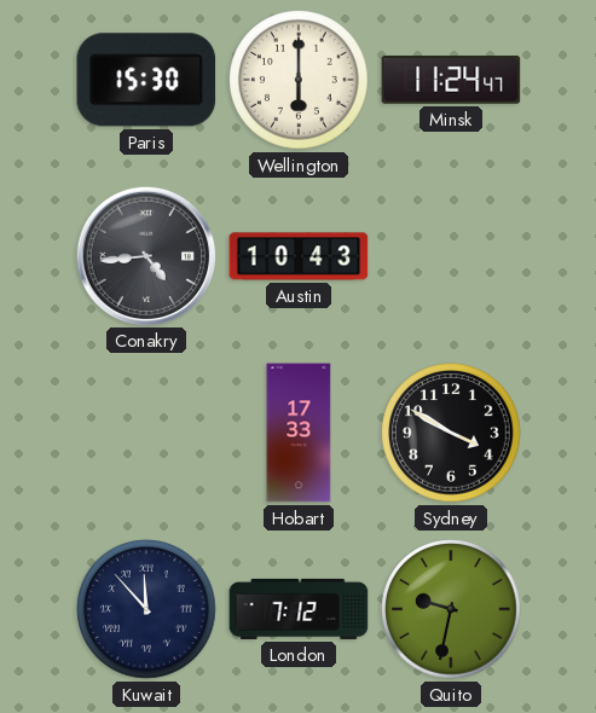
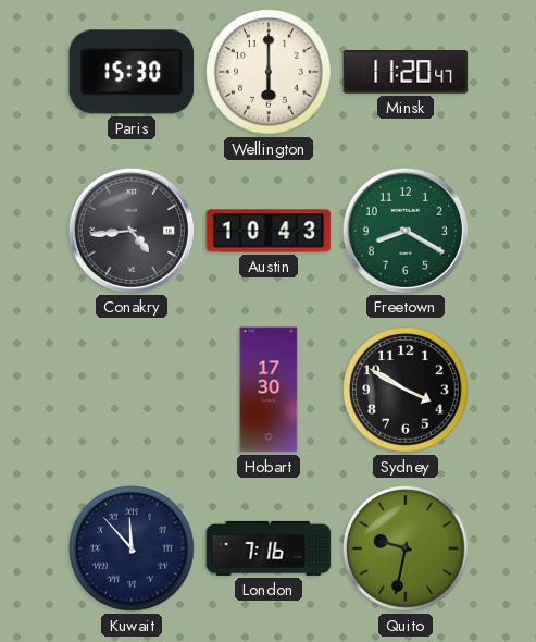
Minsk: 11:24 -> 11:20 (406, 72)
Freetown: none -> 8:20 (404, 230)
Hobart: 17:33 -> 17:30 (269, 390)
London: 7:12 -> 7:16 (269, 548)
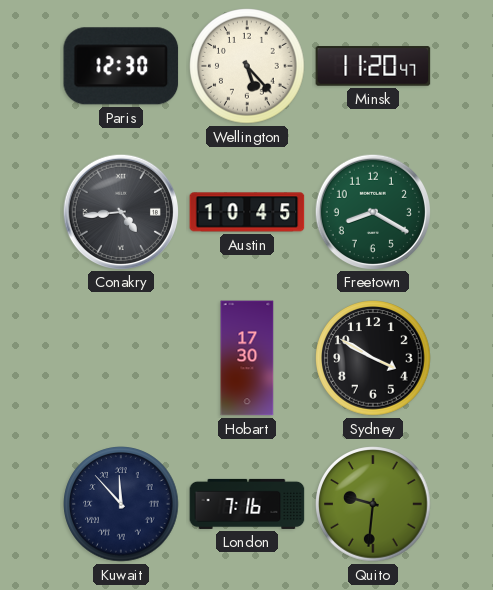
Paris: 15:30 -> 12:30 (121, 66)
Wellington: 6:00 -> 5:23 (247, 66)
Austin: 10:43 -> 10:45 (247, 212)
Quito: 9:32 -> 9:31 (373, 504)
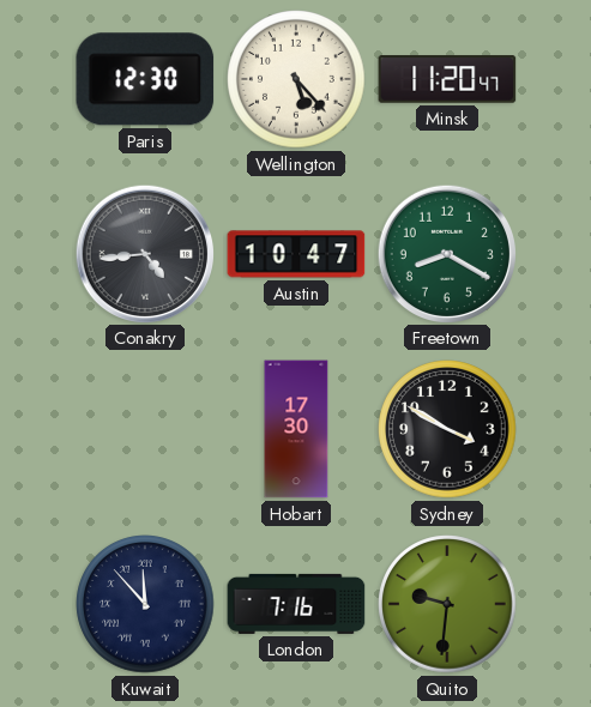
Austin: 10:45 -> 10:47 (296, 254)
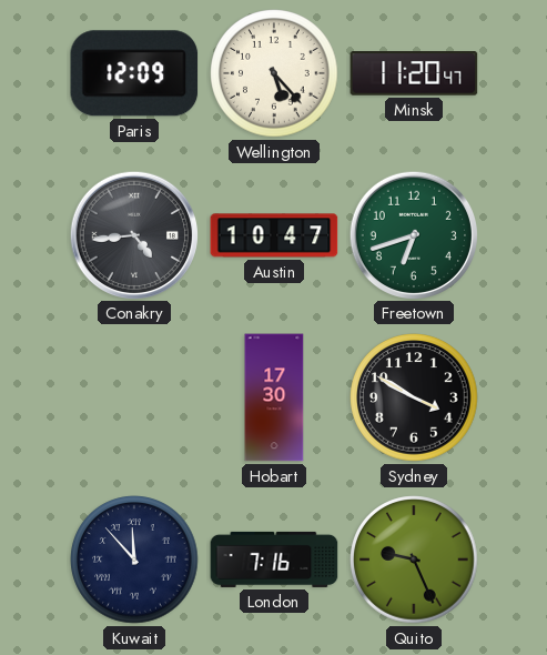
Paris: 12:30 -> 12:09 (134, 73)
Freetown: 8:20 -> 6:42 (413, 234)
Quito: 9:31 -> 9:26 (414, 560)
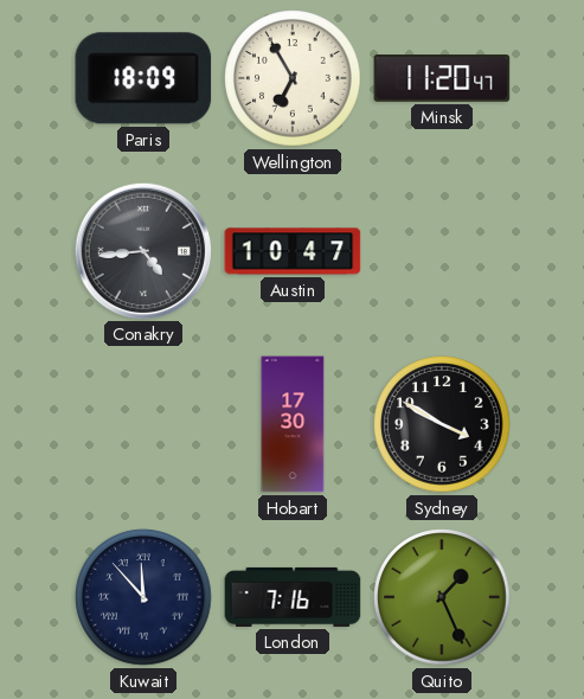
Paris: 12:09 -> 18:09 (143, 78)
Wellington: 5:23 -> 6:55 (293, 78)
Freetown: 6:42 -> none (413, 234)
Quito: 9:26 -> 1:26 (442, 597)
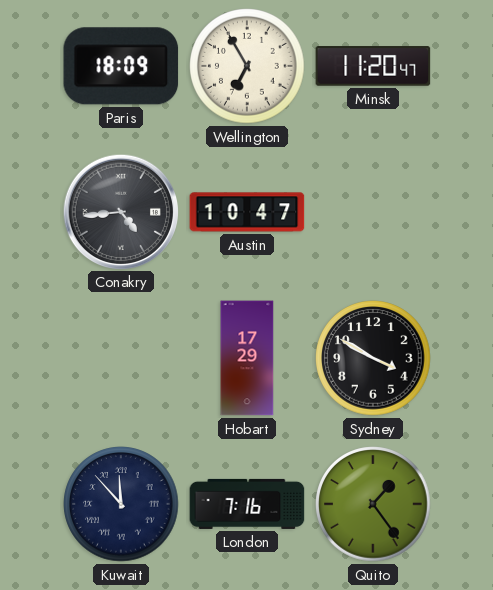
Hobart: 17:30 -> 17:29 (247, 358)
Quito: 1:26 -> 1:24 (373, 504)
